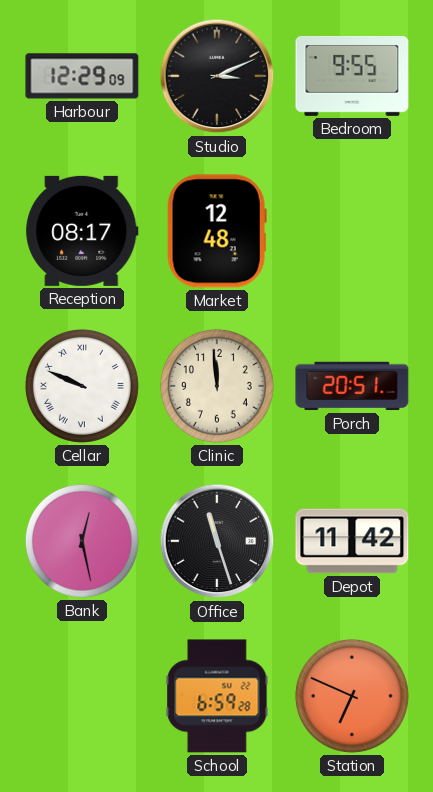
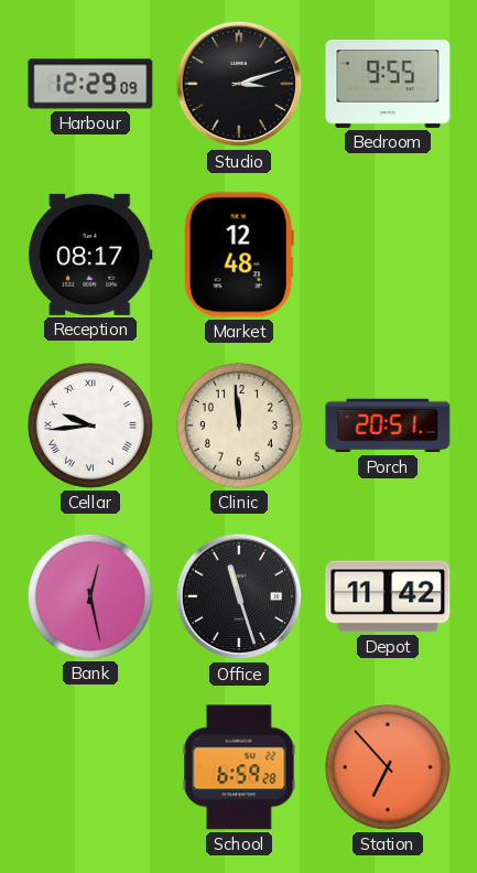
Studio: 3:11 -> 3:12 (239, 84)
Cellar: 9:49 -> 9:44 (90, 425)
Station: 6:49 -> 6:53 (388, 767)
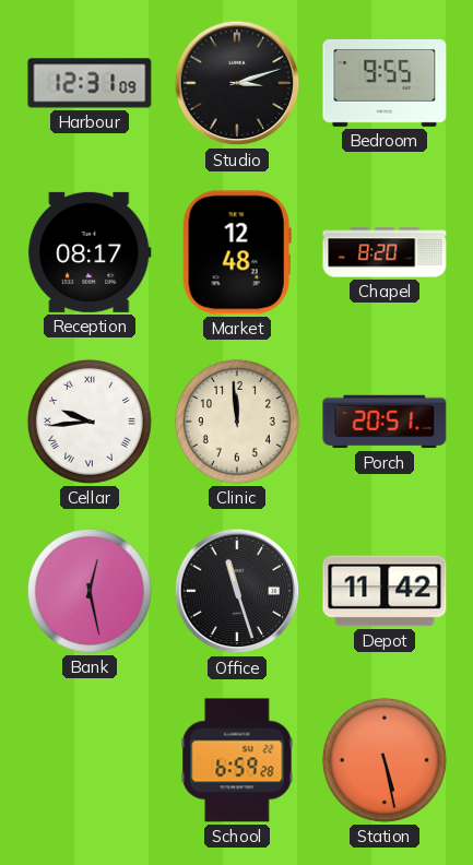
Harbour: 12:29 -> 12:31 (90, 83)
Chapel: none -> 8:20 (385, 252)
Station: 6:53 -> 5:28 (385, 760)
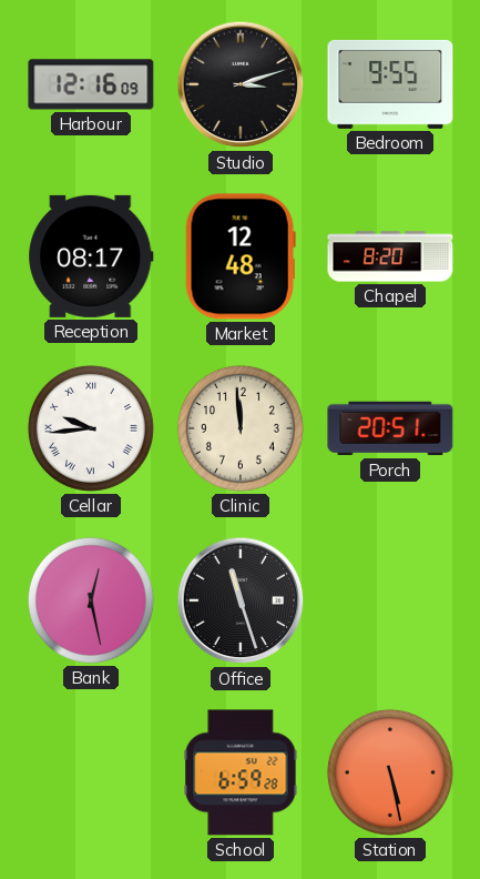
Harbour: 12:31 -> 12:16 (91, 84)
Depot: 11:42 -> none (385, 591)
